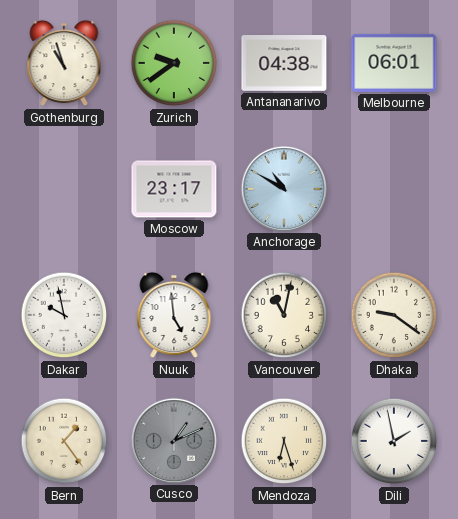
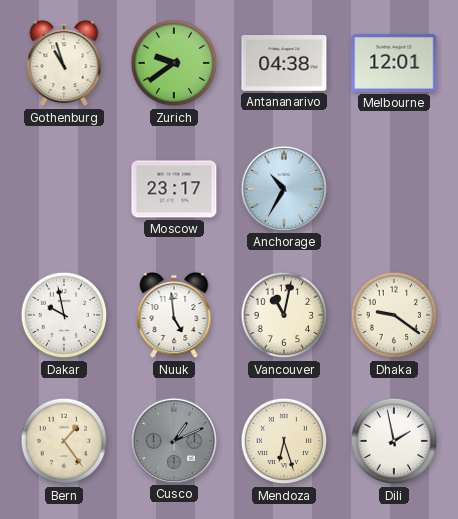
Melbourne: 06:01 -> 12:01 (394, 63)
Anchorage: 10:50 -> 10:35 (283, 188)
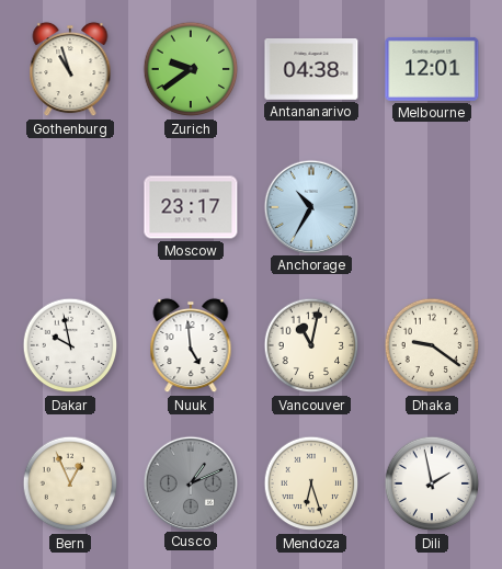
Bern: 1:24 -> 12:56 (70, 483)
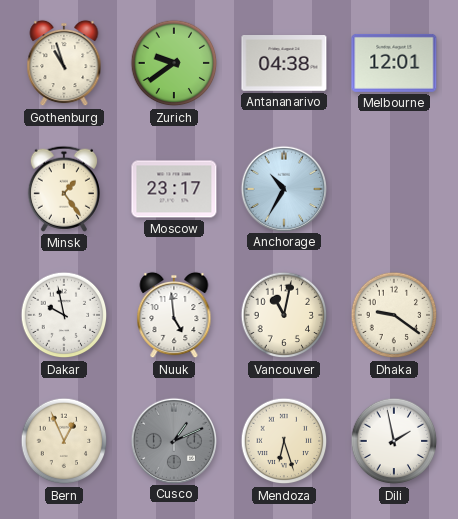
Minsk: none -> 1:24 (64, 189)
